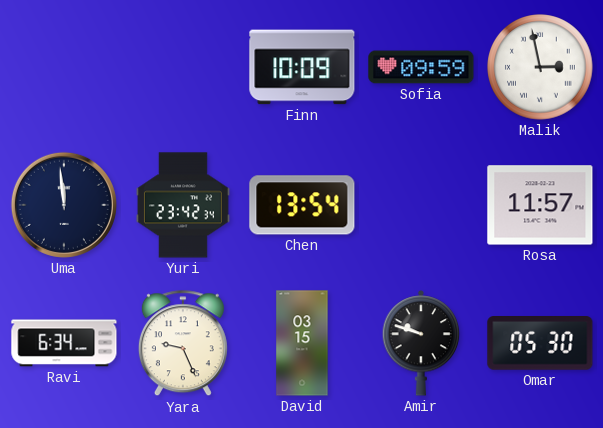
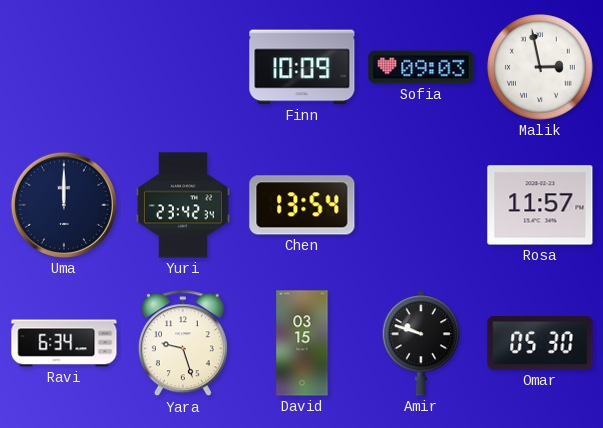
Sofia: 09:59 -> 09:03 (421, 67)
Uma: 11:59 -> 12:00 (64, 205)
Yara: 9:26 -> 9:27 (183, 344)
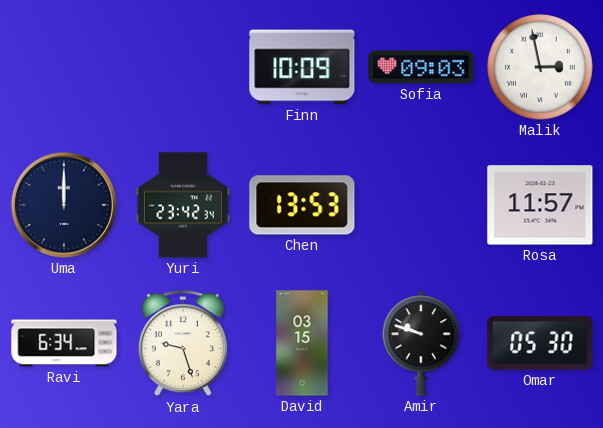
Chen: 13:54 -> 13:53 (302, 205)
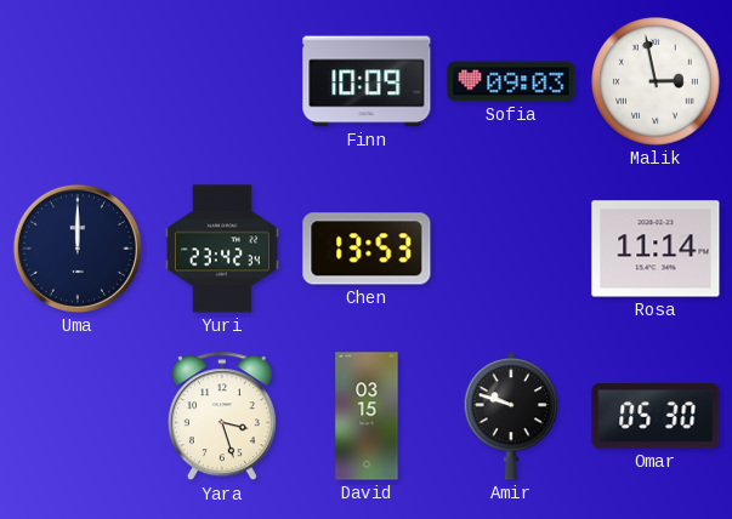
Rosa: 11:57 -> 11:14 (656, 249)
Ravi: 6:34 -> none (64, 343)
Yara: 9:27 -> 3:27 (222, 417)
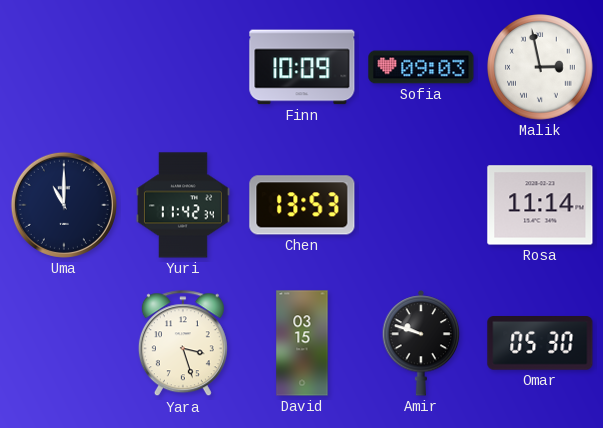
Uma: 12:00 -> 11:00 (64, 205)
Yuri: 23:42 -> 11:42 (183, 205)
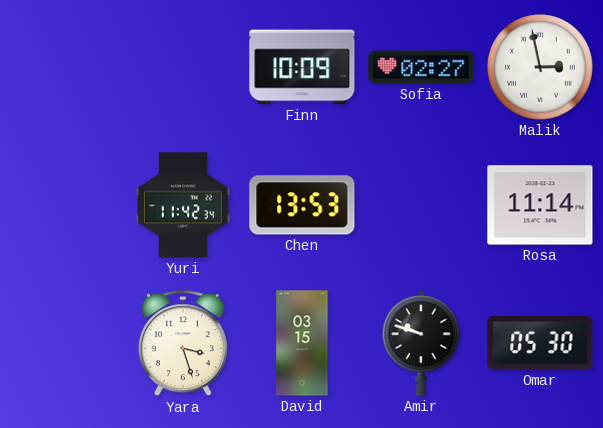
Sofia: 09:03 -> 02:27 (421, 67)
Uma: 11:00 -> none (64, 205)
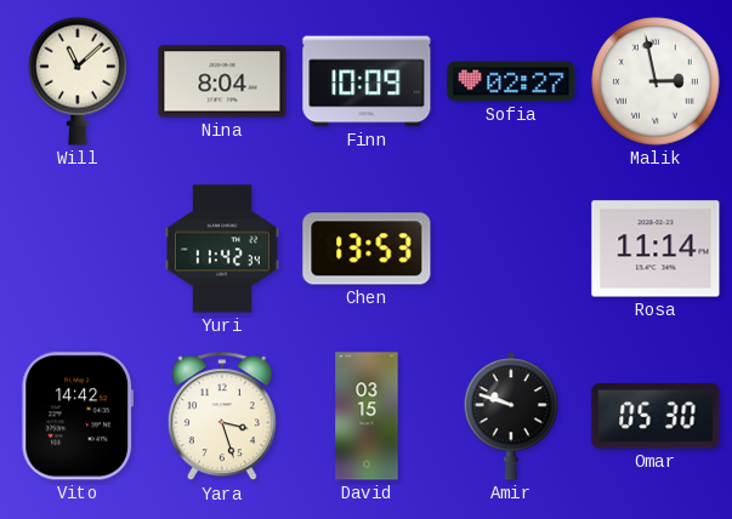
Will: none -> 11:08 (79, 81)
Nina: none -> 8:04 (222, 81)
Vito: none -> 14:42 (78, 416)
